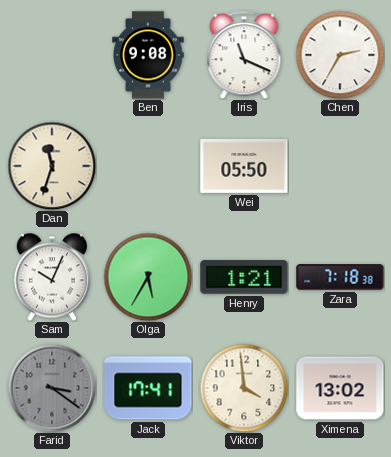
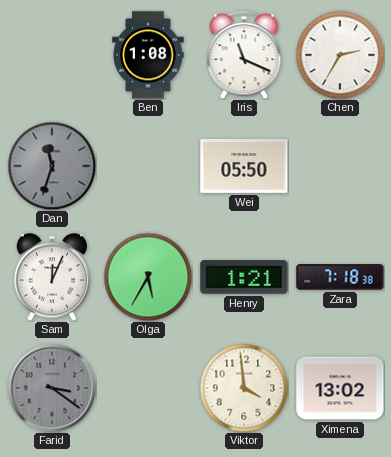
Ben: 9:08 -> 1:08 (148, 55)
Dan dial: cream -> grey (52, 166)
Sam: 10:04 -> 12:04 (52, 277)
Jack: 17:41 -> none (148, 388)
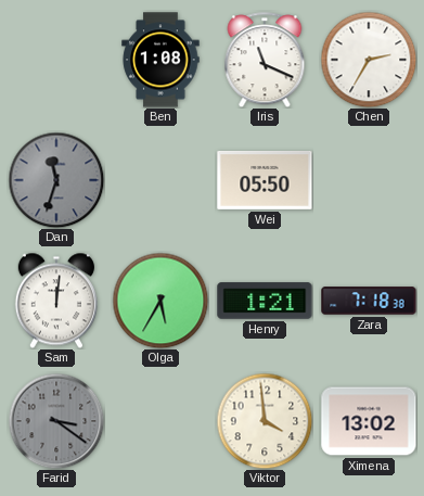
Sam: 12:04 -> 12:01 (56, 301)
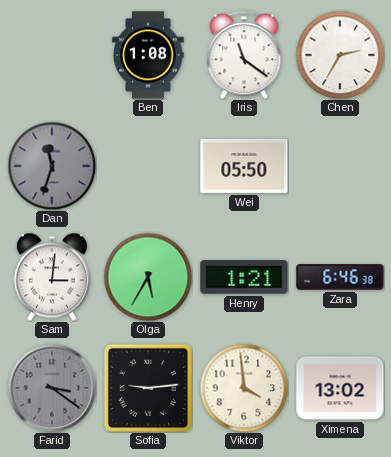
Iris: 11:19 -> 11:21 (244, 55)
Sam: 12:01 -> 3:01 (52, 277)
Zara: 7:18 -> 6:46 (340, 277)
Sofia: none -> 9:14 (147, 387)
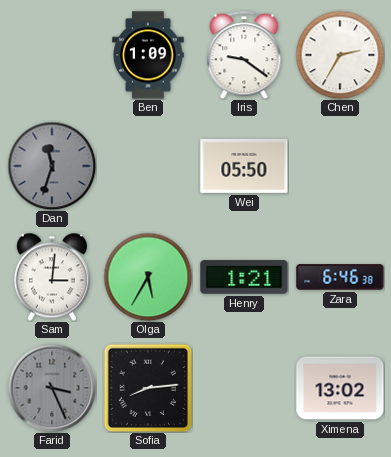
Ben: 1:08 -> 1:09 (148, 55)
Iris: 11:21 -> 9:21 (244, 55)
Farid: 3:21 -> 3:26 (52, 388)
Sofia: 9:14 -> 8:14 (147, 387)
Viktor: 3:59 -> none (244, 388)
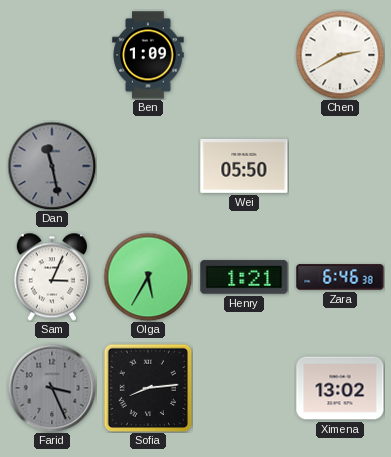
Iris: 9:21 -> none (244, 55)
Chen: 2:35 -> 2:40 (340, 55)
Dan: 11:33 -> 11:28 (52, 166)
Sam: 3:01 -> 3:04 (52, 277)
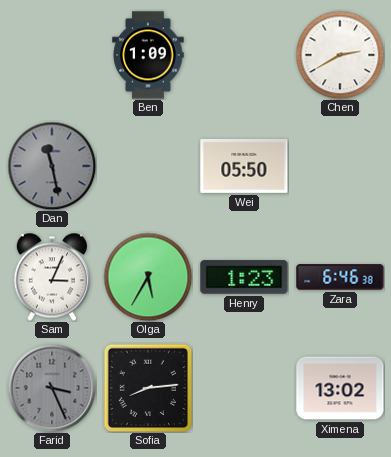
Henry: 1:21 -> 1:23 (244, 277)
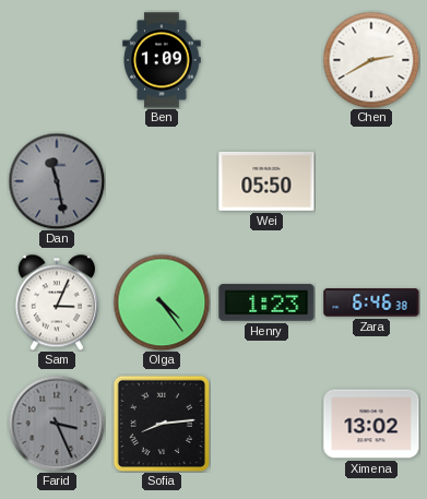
Olga: 5:35 -> 4:24 (162, 302)
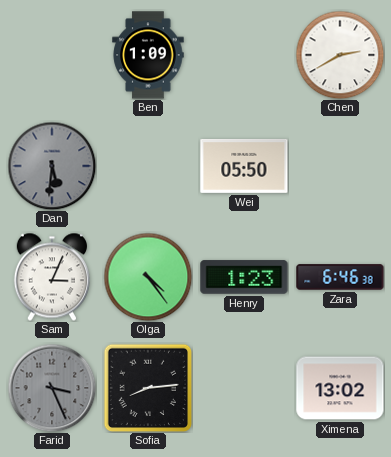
Dan: 11:28 -> 5:31 (52, 166)
